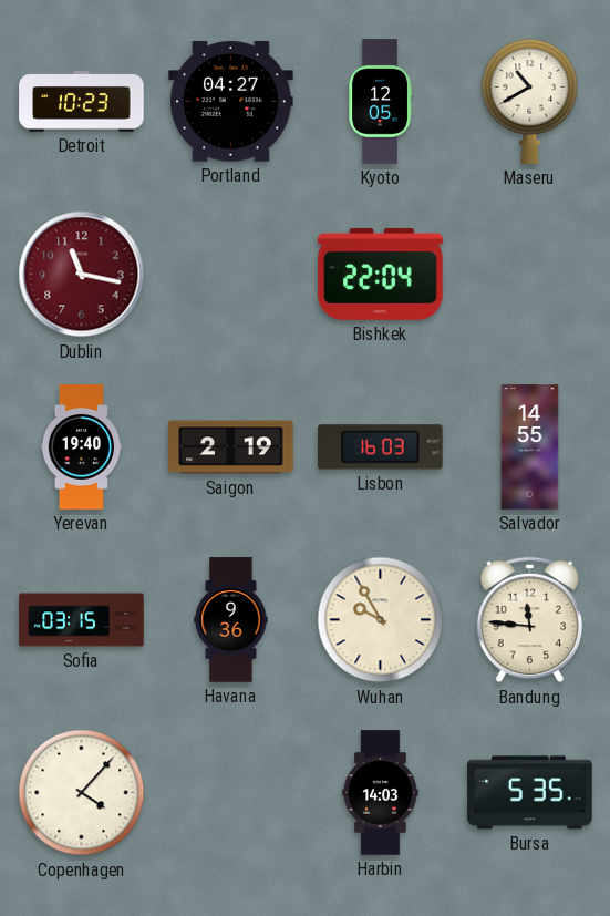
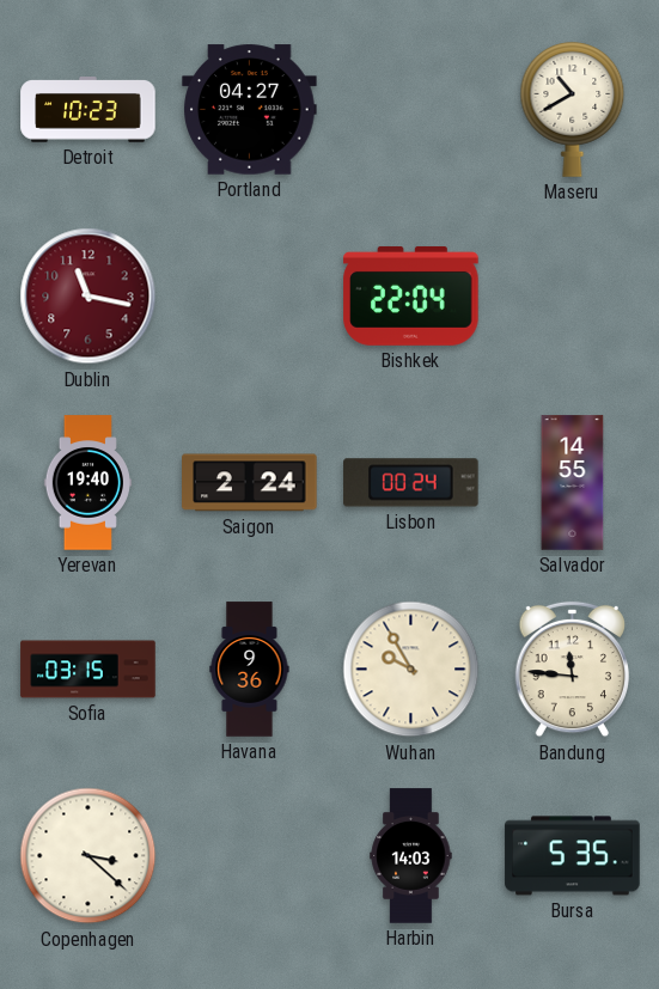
Kyoto: 12:05 -> none (380, 102)
Saigon: 2:19 -> 2:24 (250, 483)
Lisbon: 16:03 -> 00:24 (411, 483)
Copenhagen: 4:07 -> 3:22 (89, 856)
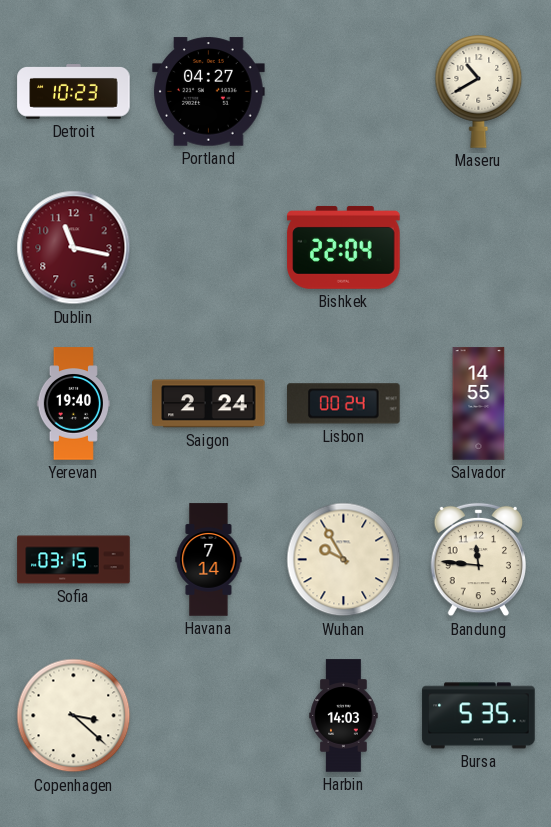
Havana: 9:36 -> 7:14 (209, 560)
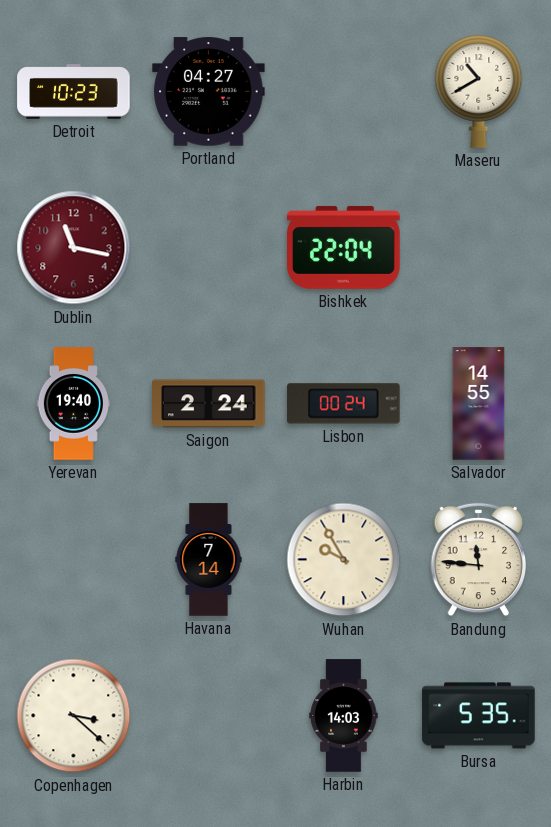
Sofia: 03:15 -> none (74, 560)
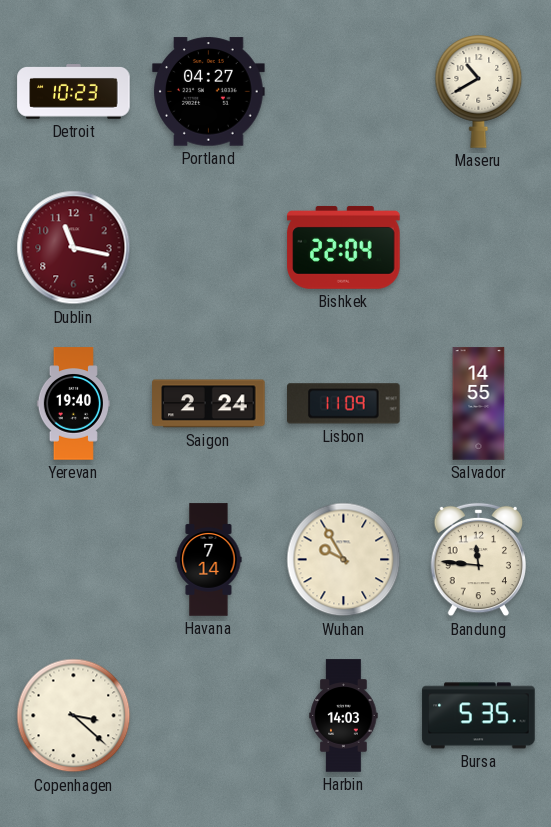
Lisbon: 00:24 -> 11:09 (344, 404)
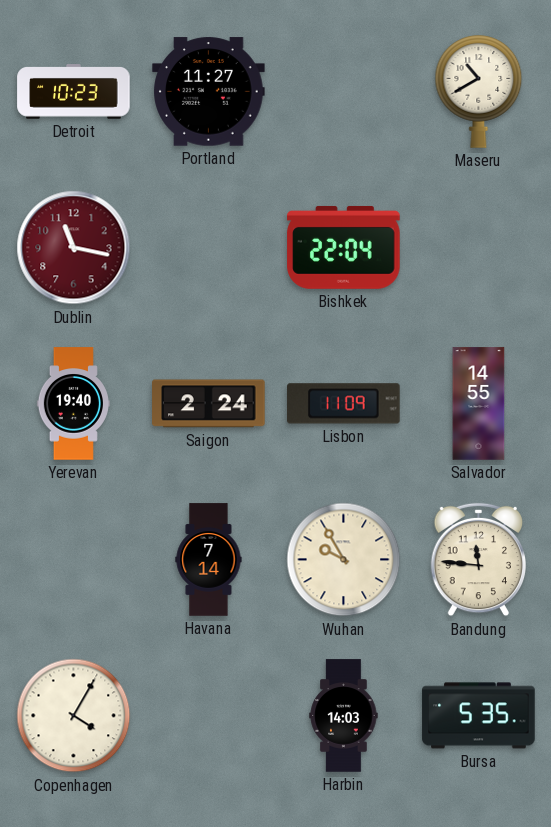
Portland: 04:27 -> 11:27 (209, 92)
Copenhagen: 3:22 -> 4:05 (74, 716)
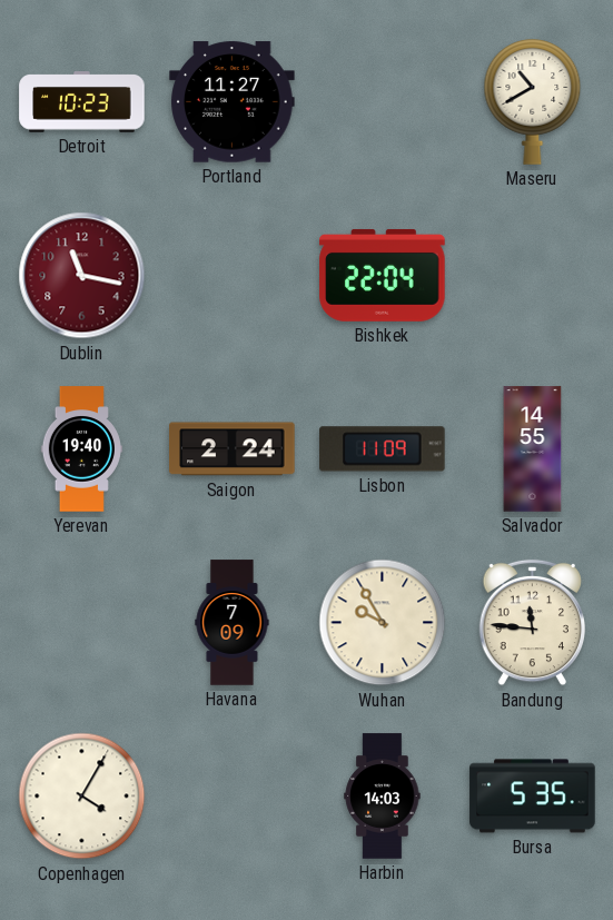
Havana: 7:14 -> 7:09 (233, 623)
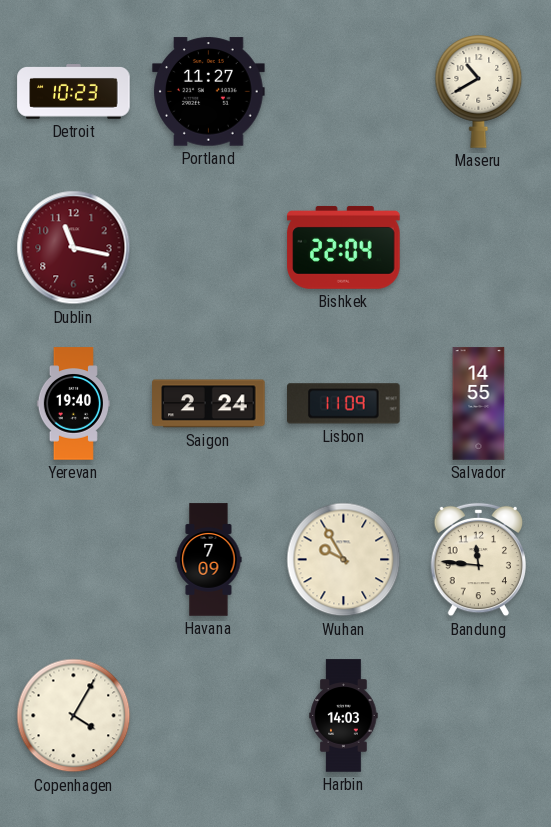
Bursa: 5:35 -> none (533, 797)
